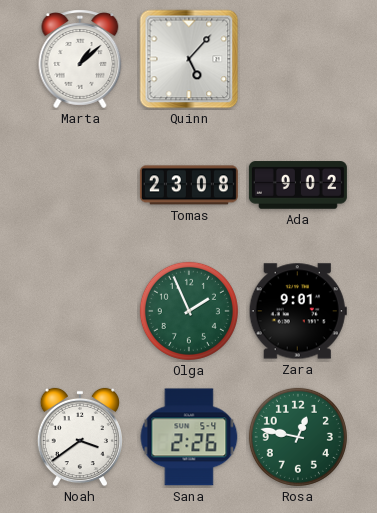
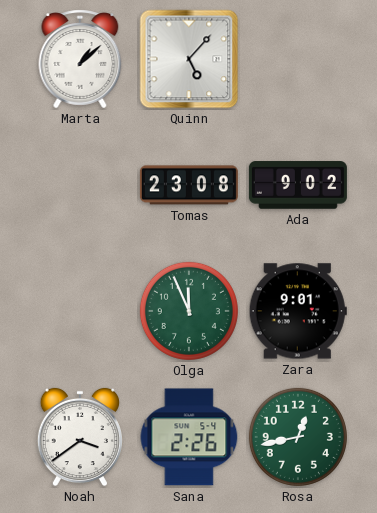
Olga: 1:56 -> 11:56 (189, 311)
Rosa: 12:47 -> 12:43 (298, 437)
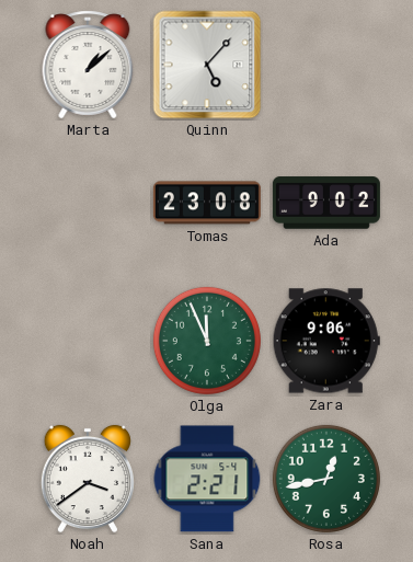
Zara: 9:01 -> 9:06 (326, 341)
Sana: 2:26 -> 2:21 (207, 479)
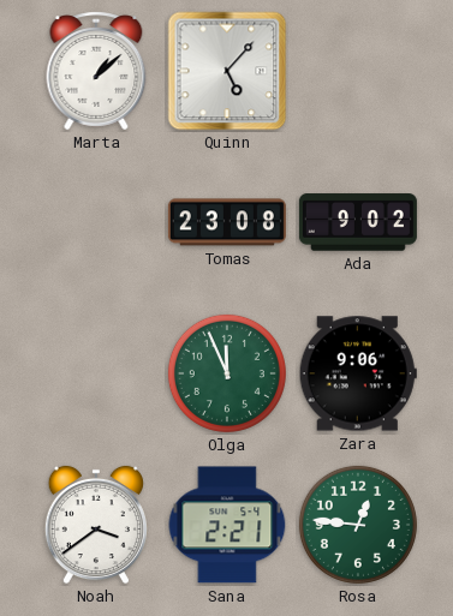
Rosa: 12:43 -> 12:46 (358, 525)
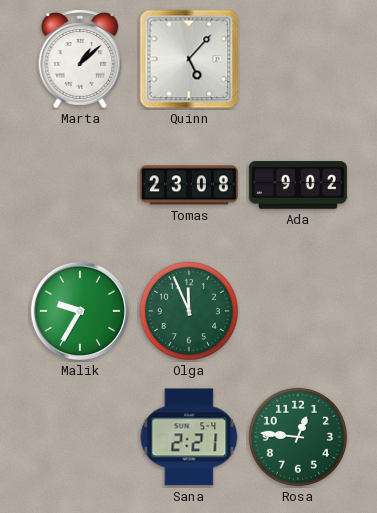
Malik: none -> 9:35 (80, 311)
Zara: 9:06 -> none (358, 373)
Noah: 3:39 -> none (96, 525)
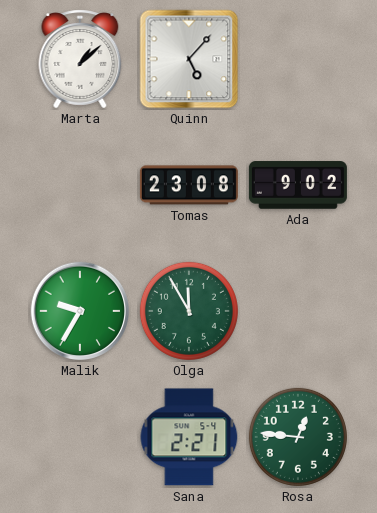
Olga: 11:56 -> 11:55 (189, 311)
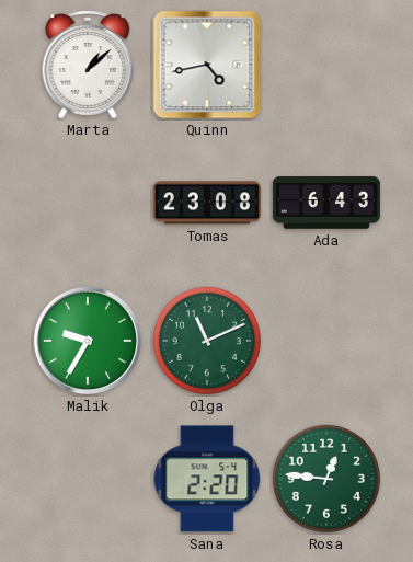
Quinn: 5:07 -> 4:43 (207, 65)
Ada: 9:02 -> 6:43 (326, 203)
Olga: 11:55 -> 11:11 (207, 341)
Sana: 2:21 -> 2:20 (207, 479)
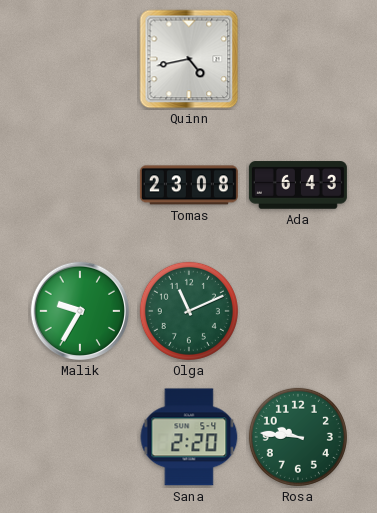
Marta: 1:08 -> none (88, 65)
Rosa: 12:46 -> 9:46 (298, 437)
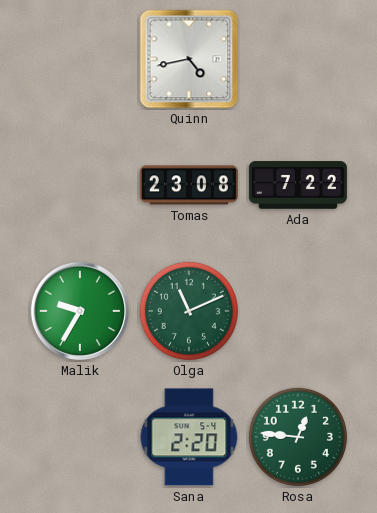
Ada: 6:43 -> 7:22 (298, 185)
Rosa: 9:46 -> 12:46 (298, 437)
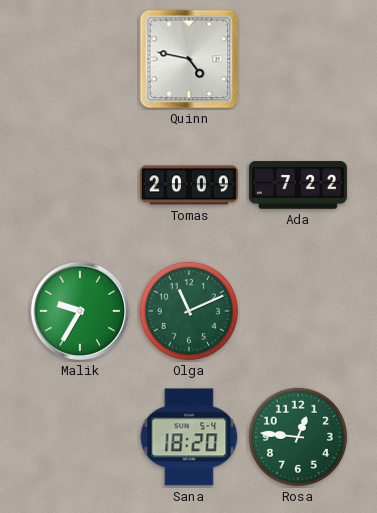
Quinn: 4:43 -> 4:47 (189, 59)
Tomas: 23:08 -> 20:09 (189, 185)
Sana: 2:20 -> 18:20 (189, 437)
